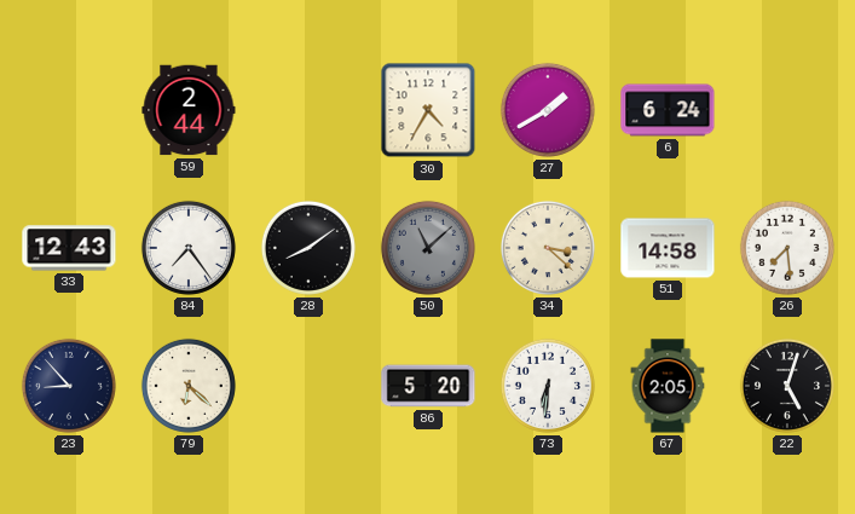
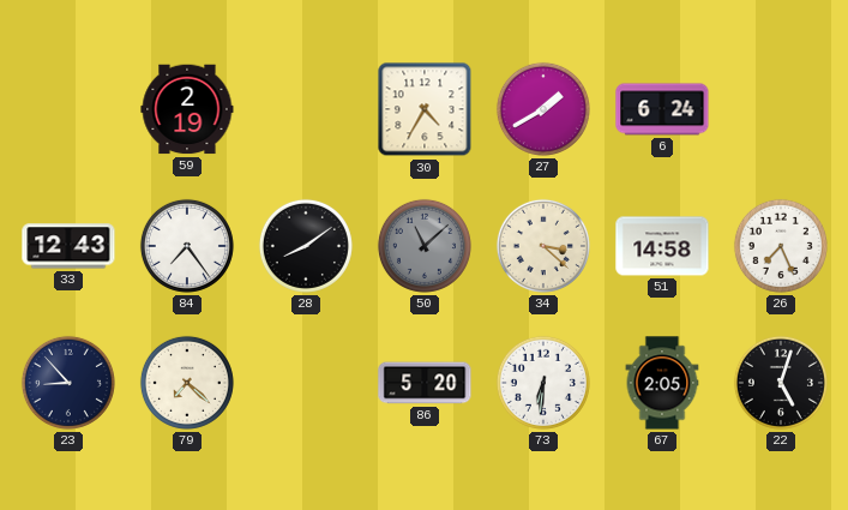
59: 2:44 -> 2:19 (187, 109)
26: 7:29 -> 7:26 (781, 246)
79: 6:22 -> 7:22 (187, 383)
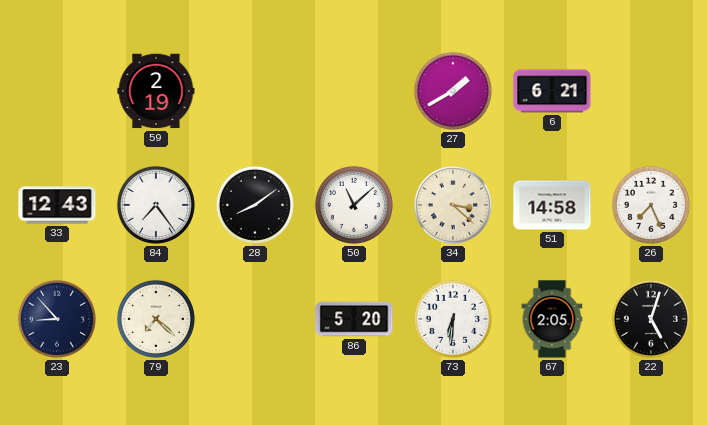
30: 4:35 -> none (425, 109)
6: 6:24 -> 6:21 (552, 91)
50 dial: grey -> white (354, 205)
